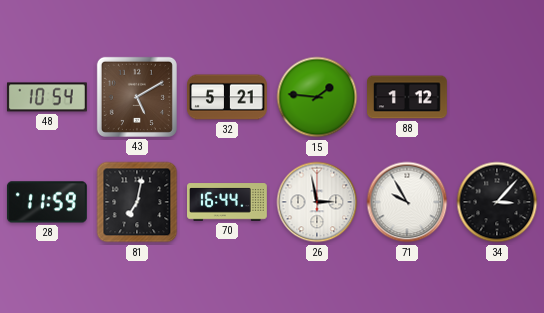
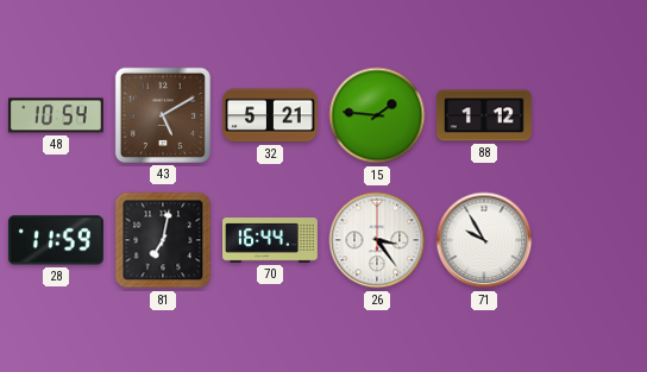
26: 2:58 -> 3:24 (377, 240)
34: 3:07 -> none (497, 202)
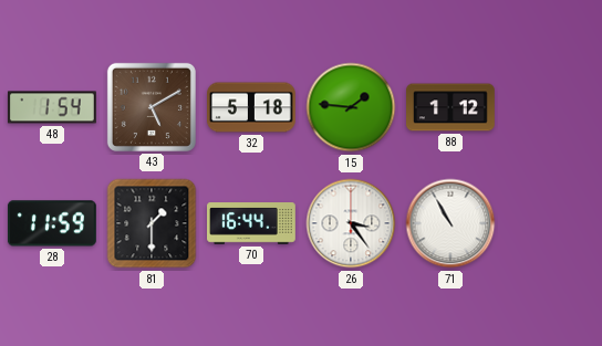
48: 10:54 -> 1:54 (52, 107)
32: 5:21 -> 5:18 (252, 107)
81: 7:02 -> 1:30 (152, 223)
71: 9:55 -> 10:55 (450, 223)
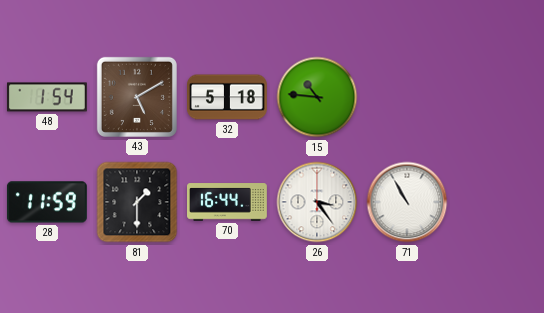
15: 1:46 -> 10:46 (317, 97)
88: 1:12 -> none (451, 107)
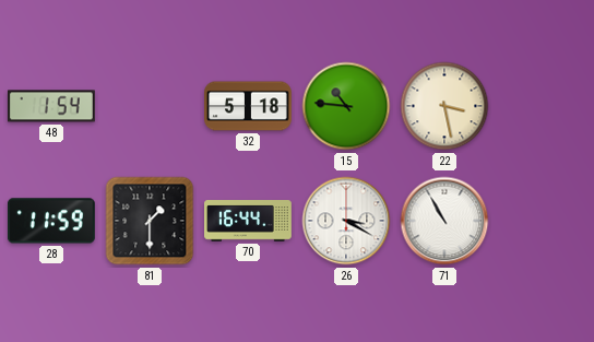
43: 5:10 -> none (137, 97)
22: none -> 3:28 (444, 106)
26: 3:24 -> 3:20 (346, 221)
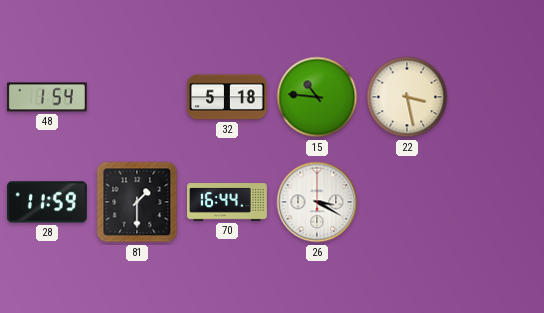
71: 10:55 -> none (444, 221)
